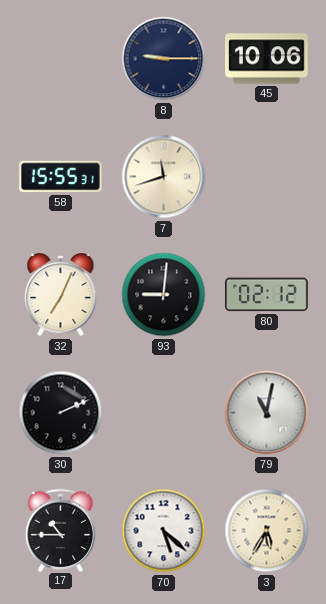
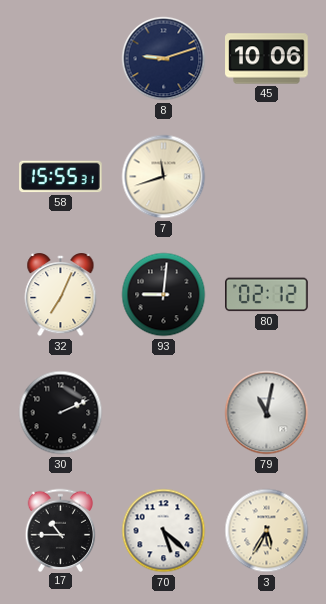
8: 9:15 -> 9:12 (164, 59)
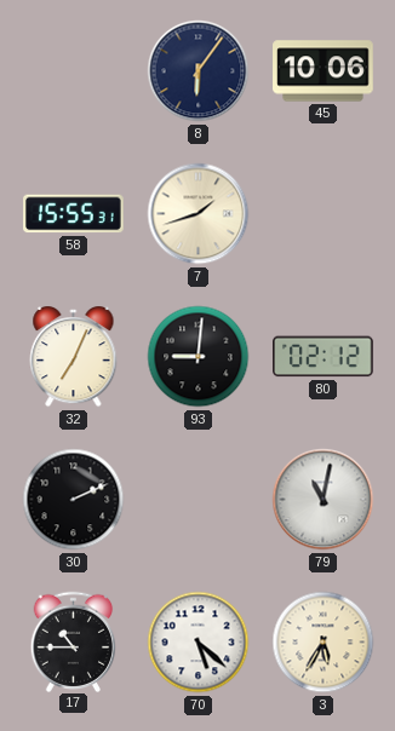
8: 9:12 -> 6:06 (199, 71)
7: 11:42 -> 1:42 (199, 214)
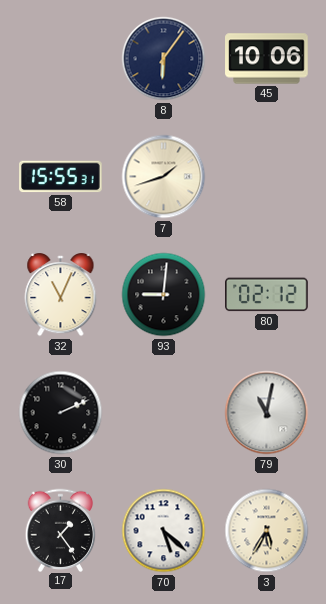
32: 7:04 -> 11:04 (61, 295)
17: 10:45 -> 1:24 (61, 530)
